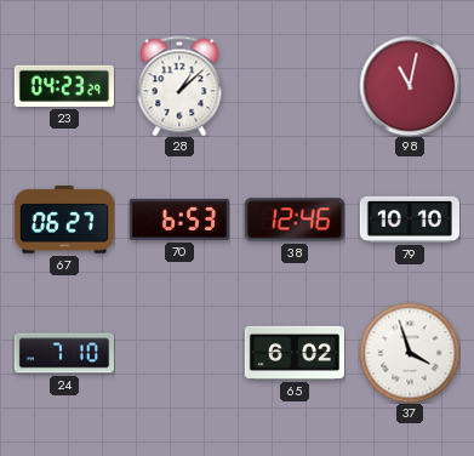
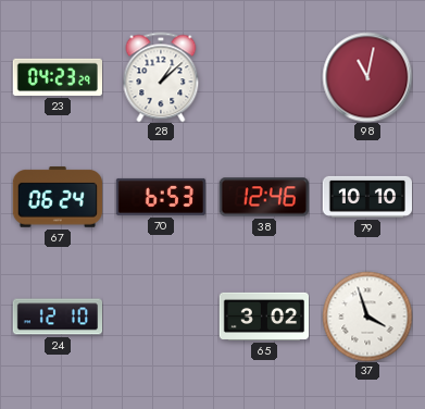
67: 06:27 -> 06:24 (58, 197)
24: 7:10 -> 12:10 (57, 317)
65: 6:02 -> 3:02 (263, 317)
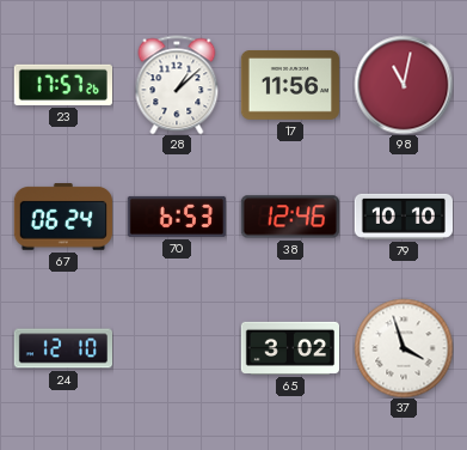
23: 04:23 -> 17:57 (62, 85)
17: none -> 11:56 (289, 86)
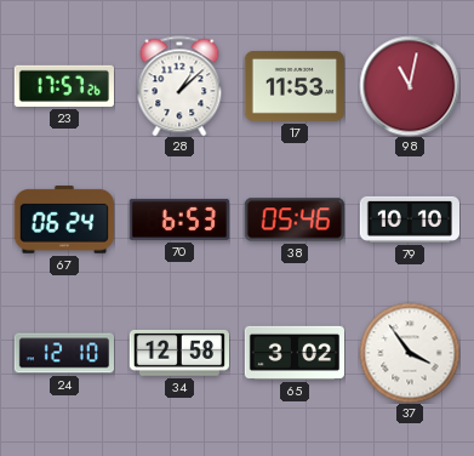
17: 11:56 -> 11:53 (293, 87)
38: 12:46 -> 05:46 (295, 220)
34: none -> 12:58 (178, 353)
37: 3:57 -> 3:54 (410, 353)
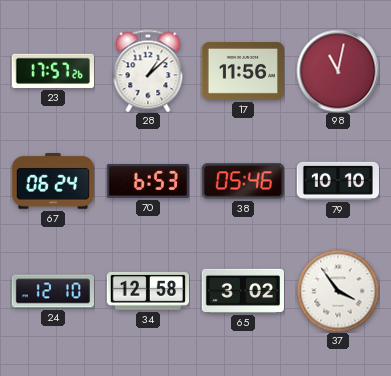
17: 11:53 -> 11:56 (242, 72)
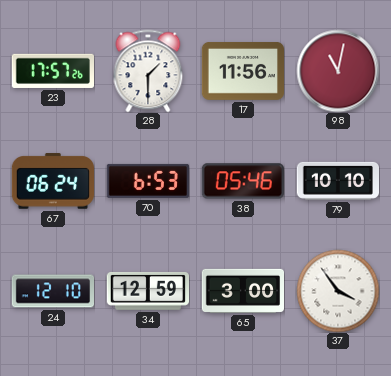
28: 1:08 -> 1:30 (148, 71)
34: 12:58 -> 12:59 (147, 291)
65: 3:02 -> 3:00 (242, 291)
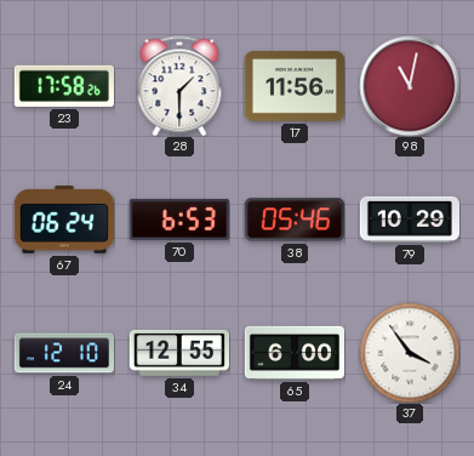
23: 17:57 -> 17:58 (63, 86)
79: 10:10 -> 10:29 (409, 220)
34: 12:59 -> 12:55 (178, 353)
65: 3:00 -> 6:00 (293, 353)
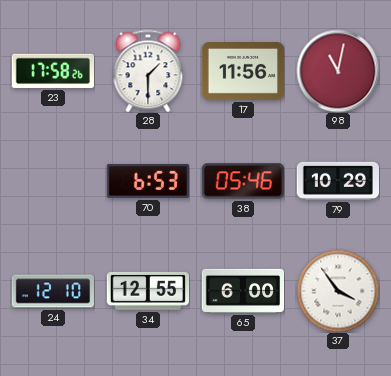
67: 06:24 -> none (64, 220)
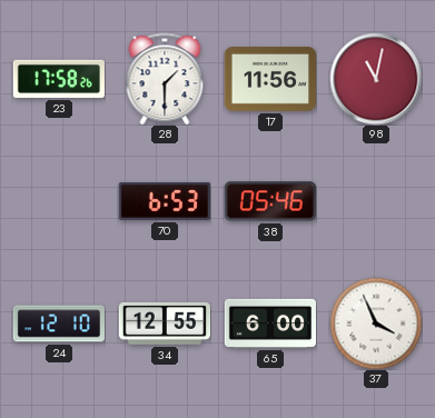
79: 10:29 -> none (337, 181)
37: 3:54 -> 3:56 (376, 324)
